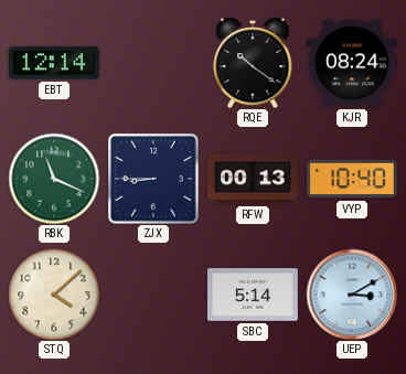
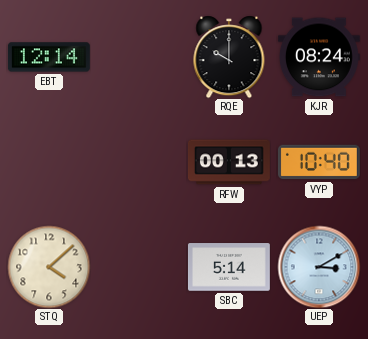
RQE: 10:21 -> 10:00 (229, 57)
RBK: 11:19 -> none (54, 179)
ZJX: 8:45 -> none (153, 179)
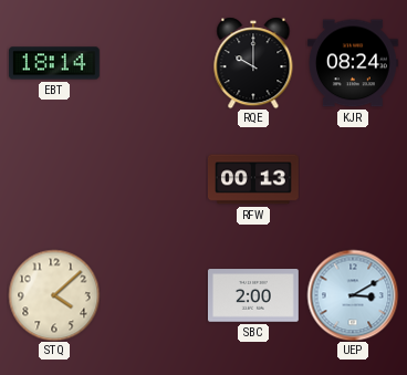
EBT: 12:14 -> 18:14 (54, 63)
VYP: 10:40 -> none (319, 162)
SBC: 5:14 -> 2:00 (253, 295)
